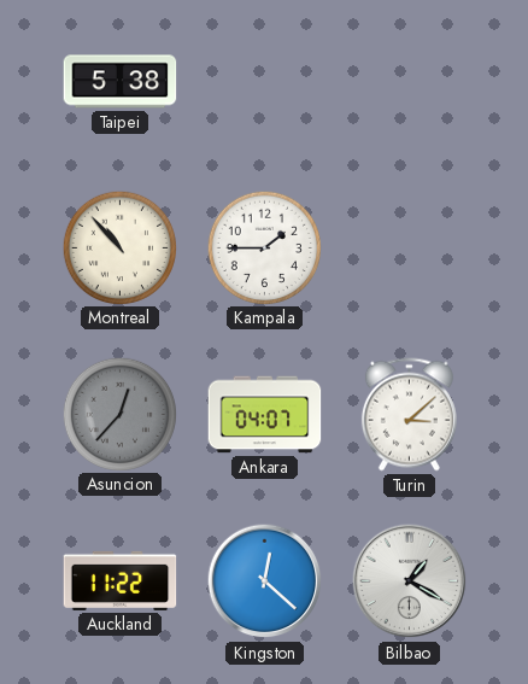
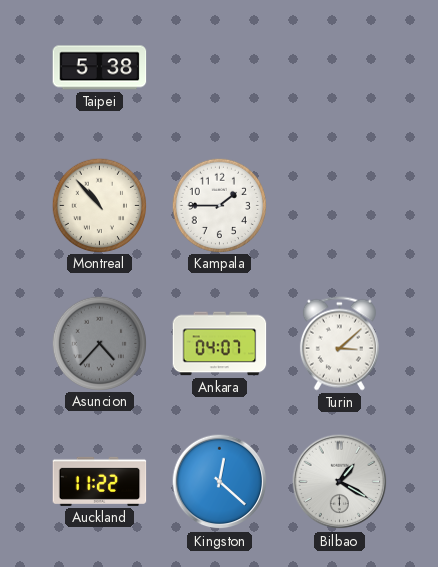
Asuncion: 12:37 -> 4:37 (99, 343)
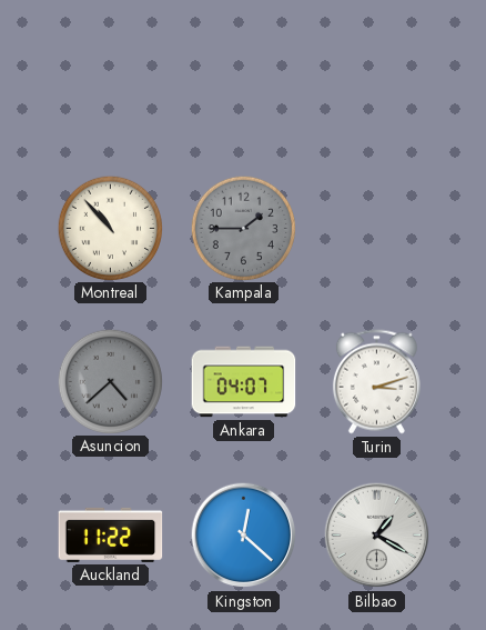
Taipei: 5:38 -> none (100, 68)
Kampala dial: white -> grey (243, 228)
Asuncion: 4:37 -> 4:38 (110, 381)
Turin: 3:08 -> 3:12 (376, 382)
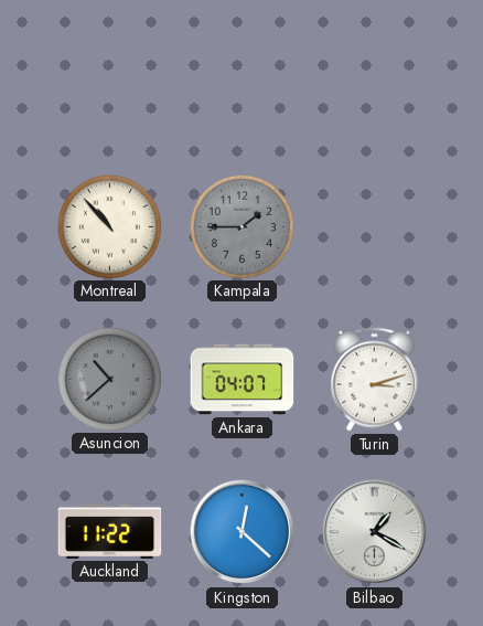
Asuncion: 4:38 -> 10:38 (109, 379)
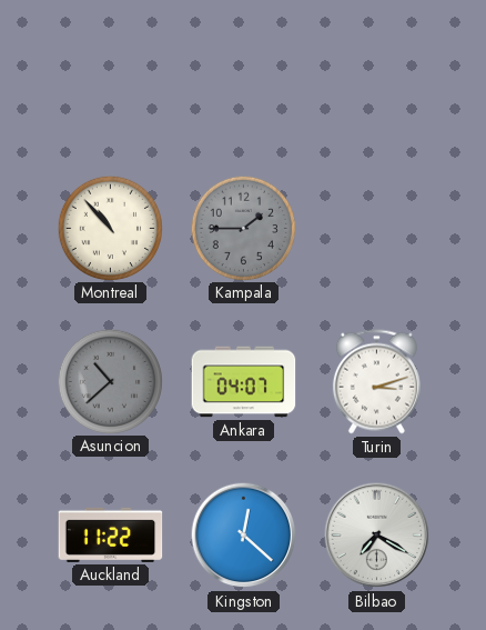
Bilbao: 1:20 -> 7:20 (377, 536)
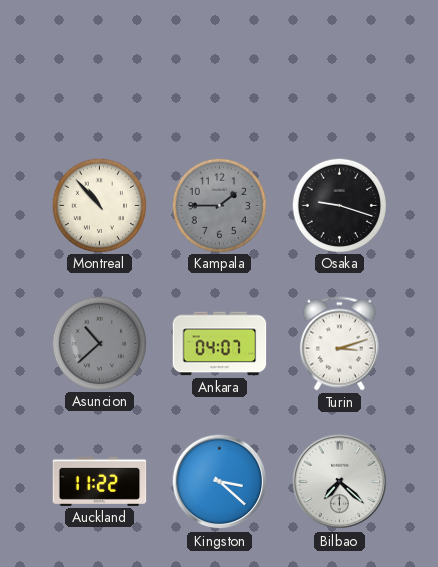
Osaka: none -> 9:18 (339, 205)
Kingston: 12:22 -> 3:22 (220, 482)
Bilbao: 7:20 -> 7:22 (340, 482)
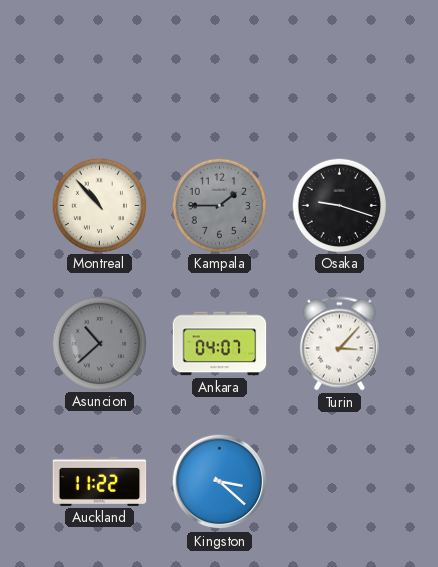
Turin: 3:12 -> 3:07 (339, 344)
Bilbao: 7:22 -> none (340, 482)
